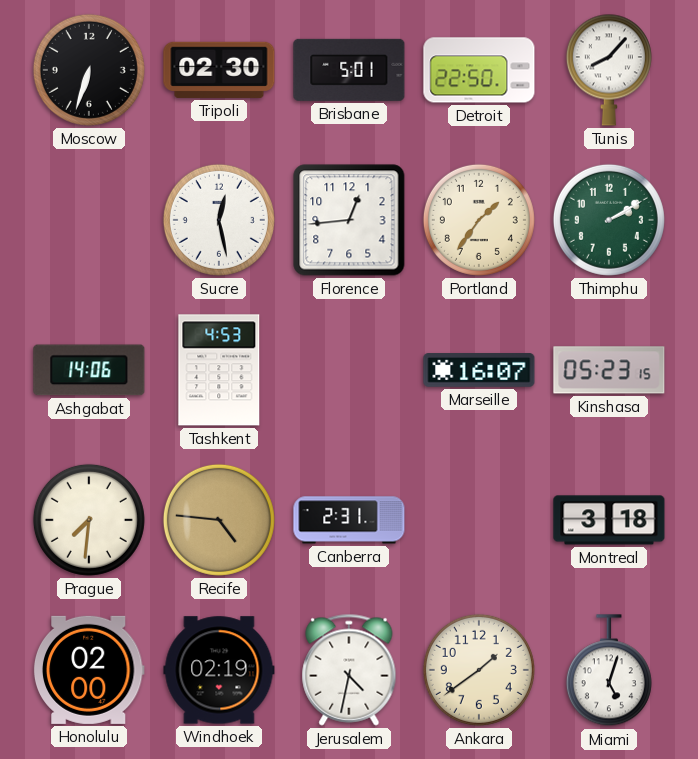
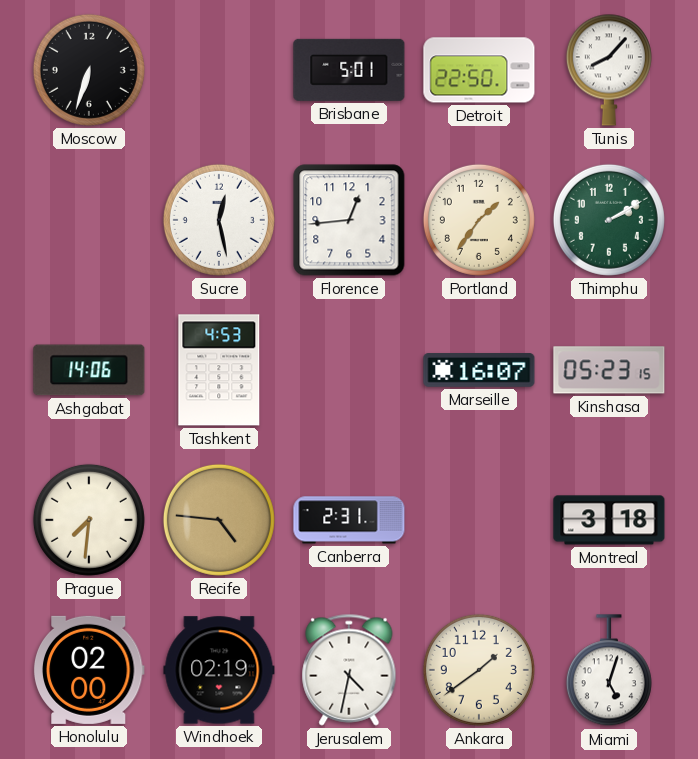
Tripoli: 02:30 -> none (219, 70)
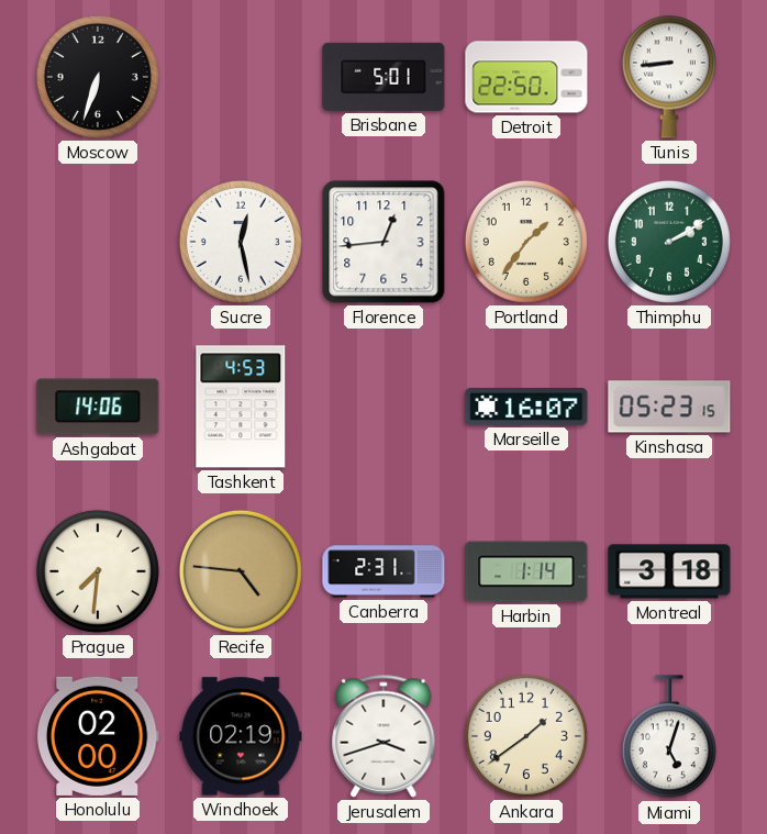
Tunis: 8:07 -> 8:44 (669, 77)
Harbin: none -> 1:14 (526, 571)
Jerusalem: 4:32 -> 3:42 (383, 736)
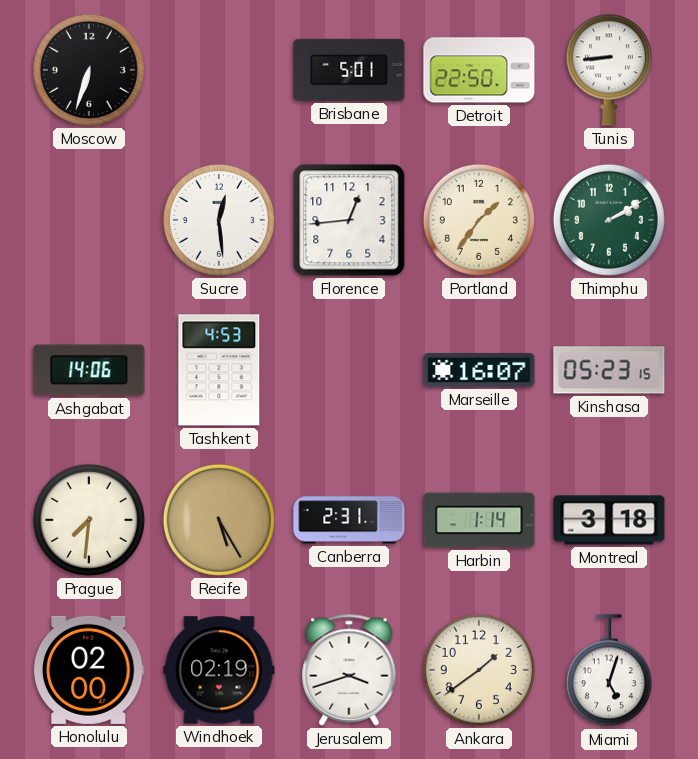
Sucre: 12:28 -> 12:29 (219, 220)
Recife: 4:46 -> 5:25 (219, 520)
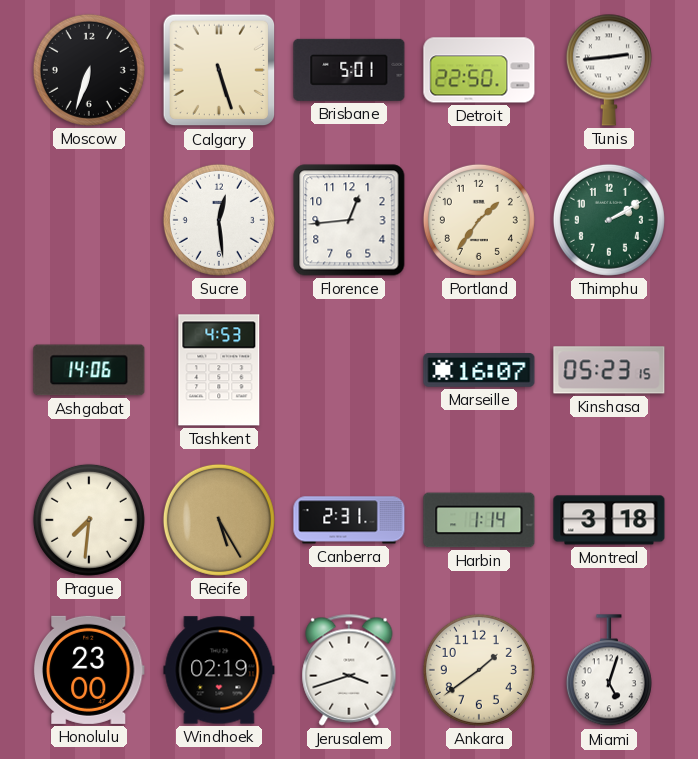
Calgary: none -> 5:27 (219, 70)
Tunis: 8:44 -> 2:44 (609, 70)
Honolulu: 02:00 -> 23:00 (89, 670)
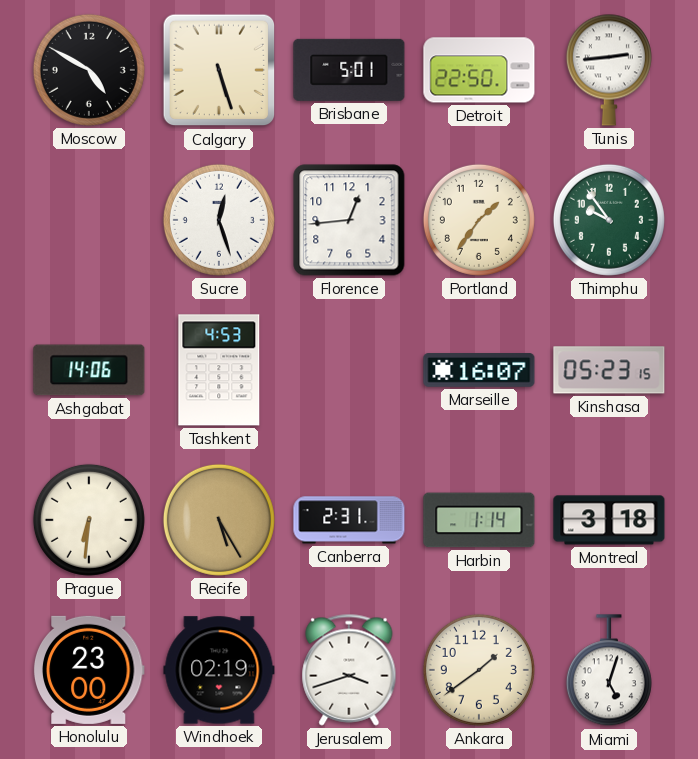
Moscow: 6:33 -> 4:50 (89, 70)
Sucre: 12:29 -> 12:27 (219, 220)
Thimphu: 2:10 -> 9:54 (609, 220)
Prague: 7:31 -> 6:31 (89, 520)
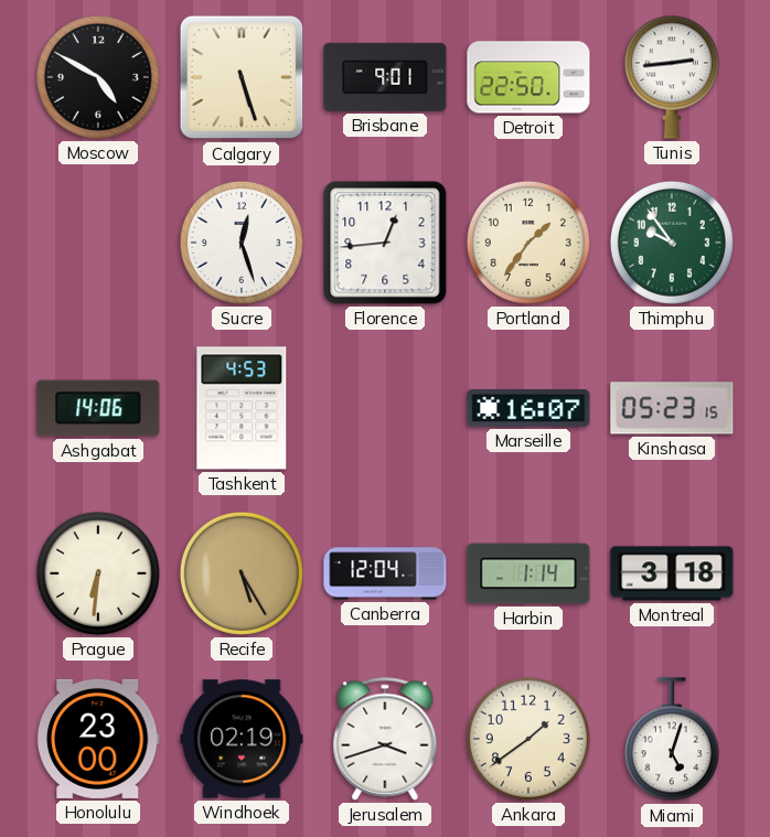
Brisbane: 5:01 -> 9:01 (385, 77)
Canberra: 2:31 -> 12:04 (385, 573)
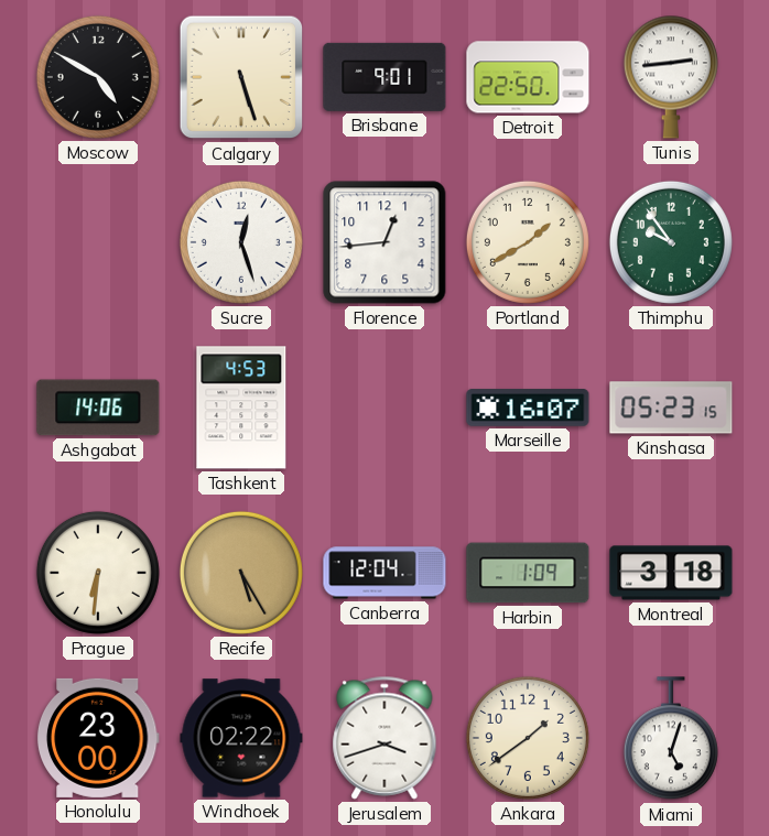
Portland: 1:36 -> 1:40 (528, 242)
Harbin: 1:14 -> 1:09 (528, 573)
Windhoek: 02:19 -> 02:22 (241, 738)
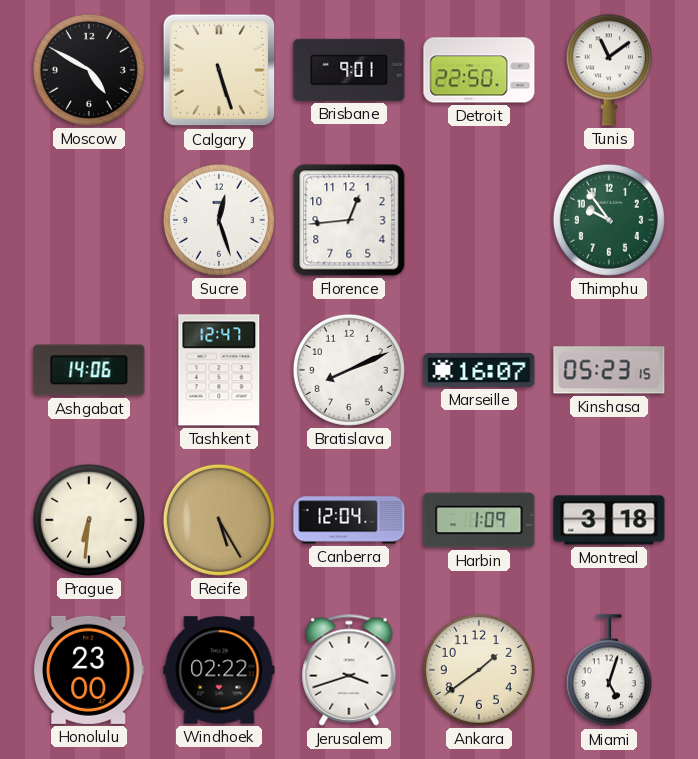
Tunis: 2:44 -> 11:09 (609, 70)
Portland: 1:40 -> none (528, 242)
Tashkent: 4:53 -> 12:47 (219, 370)
Bratislava: none -> 8:11 (349, 370)
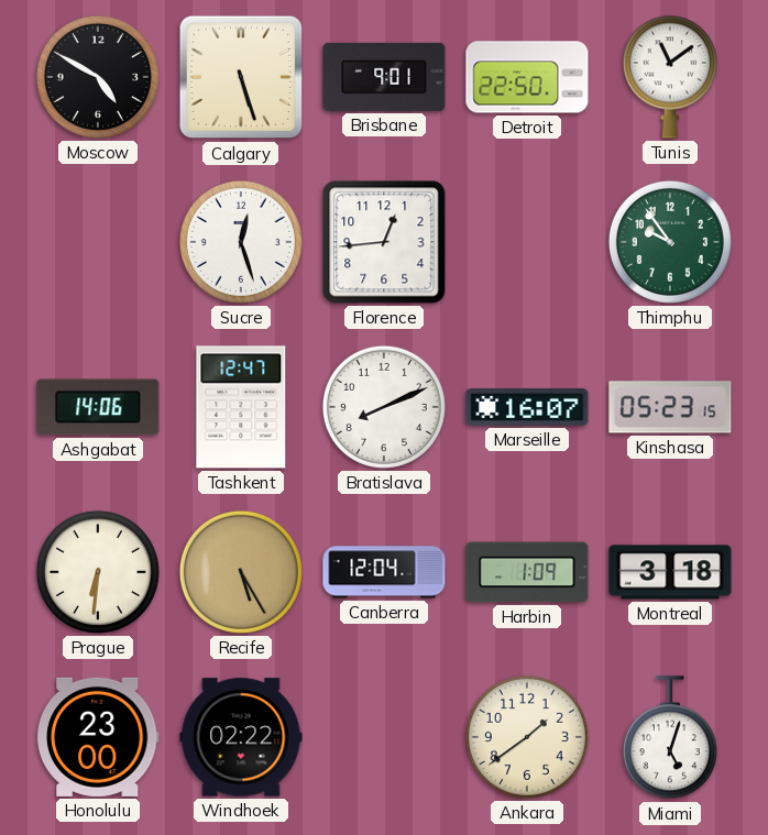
Jerusalem: 3:42 -> none (349, 670)
